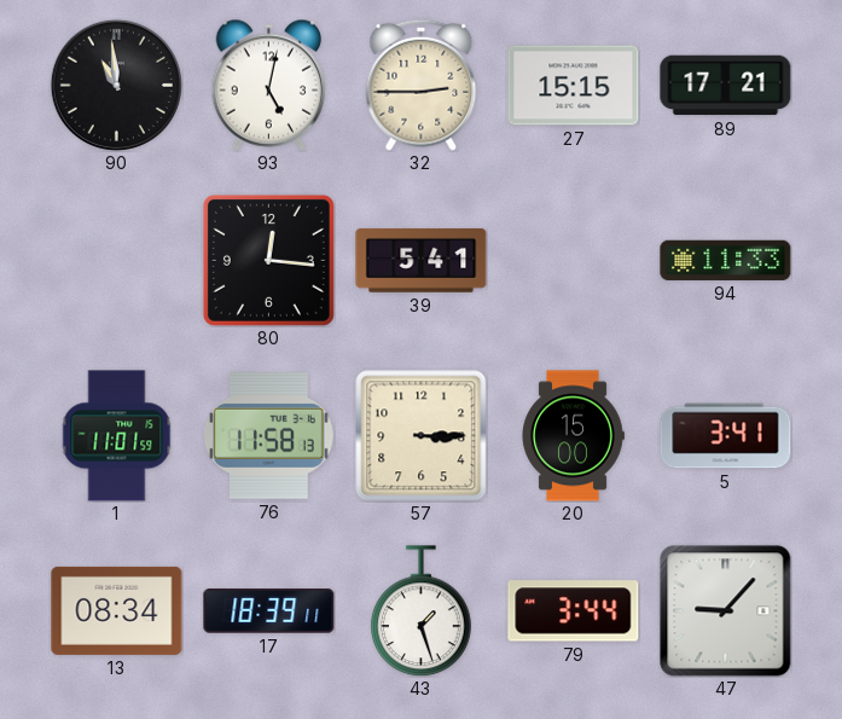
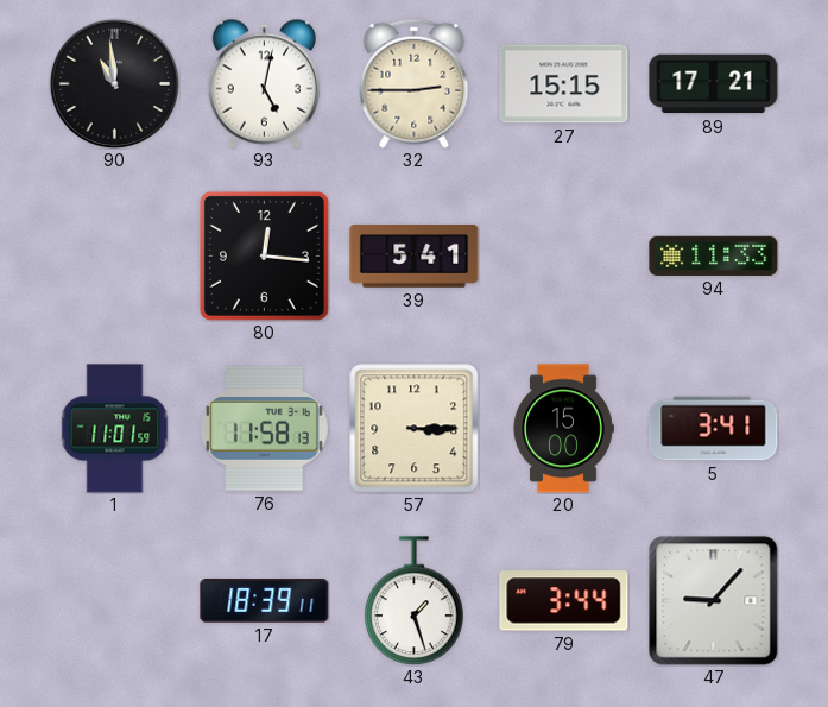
13: 08:34 -> none (117, 610)
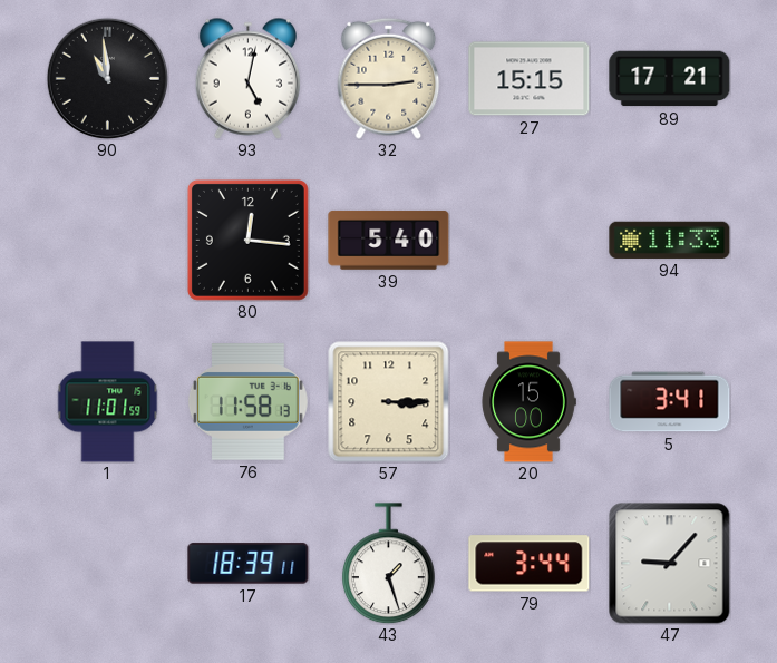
39: 5:41 -> 5:40 (389, 241)
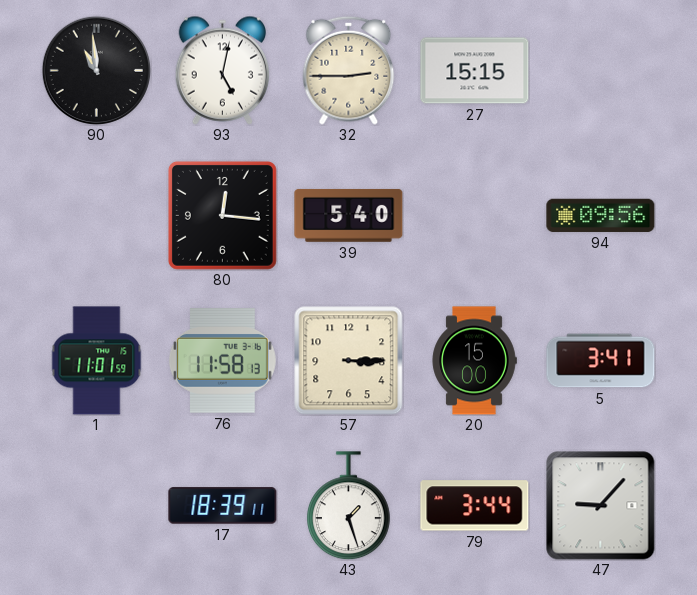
89: 17:21 -> none (670, 79)
94: 11:33 -> 09:56 (601, 215)
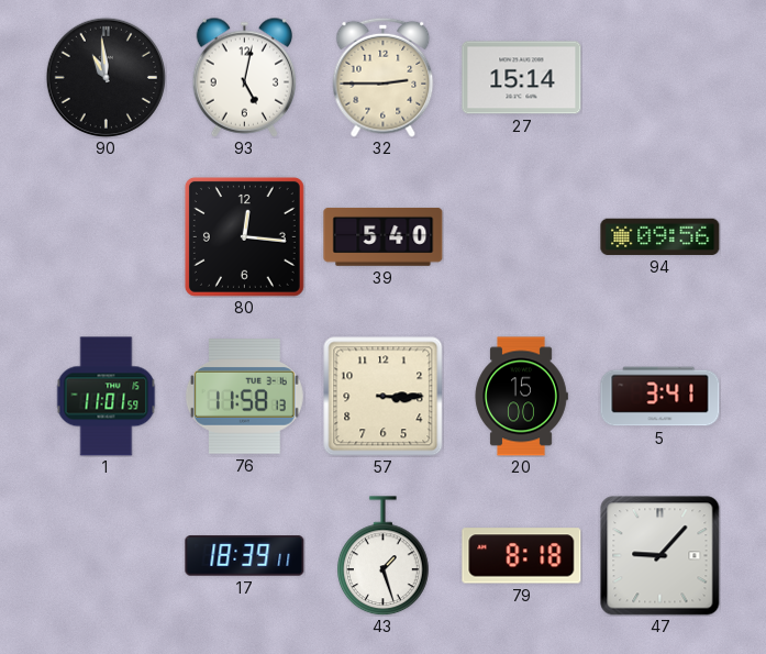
27: 15:15 -> 15:14 (522, 78)
79: 3:44 -> 8:18 (522, 556)
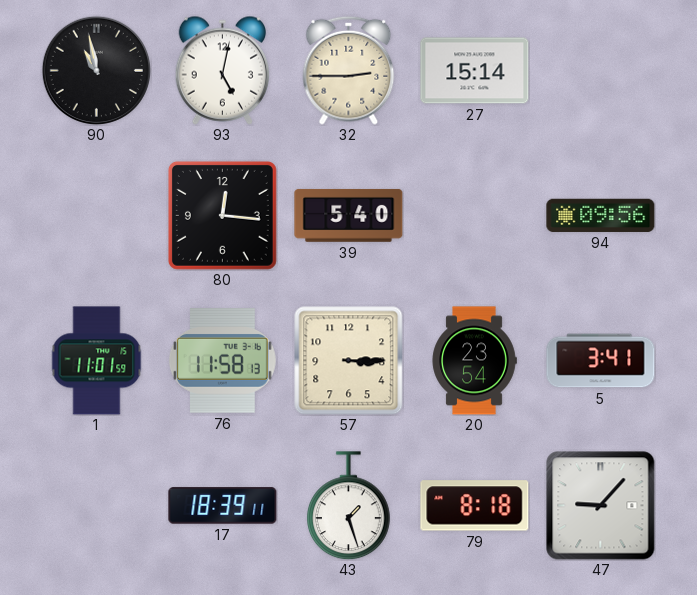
90: 10:59 -> 10:58 (96, 70)
20: 15:00 -> 23:54 (474, 361)
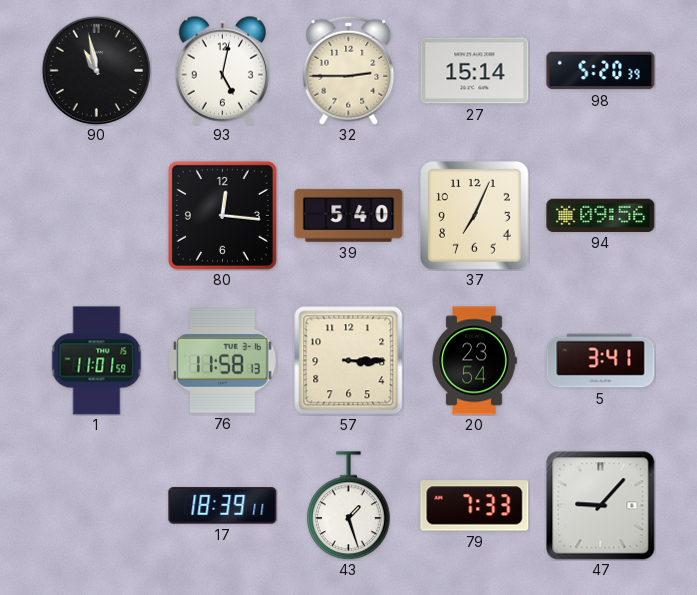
98: none -> 5:20 (601, 71)
37: none -> 7:04 (475, 216)
79: 8:18 -> 7:33 (475, 506)
